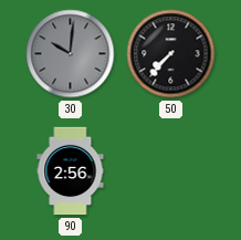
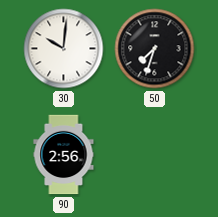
30 dial: grey -> white (64, 49)
50: 7:37 -> 7:33 (155, 49)
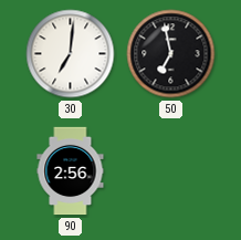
30: 10:01 -> 7:01 (71, 54)
50: 7:33 -> 6:58 (171, 54)
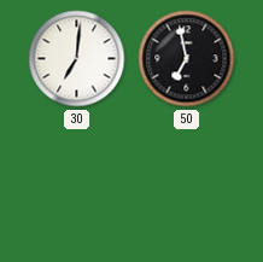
90: 2:56 -> none (71, 171)
